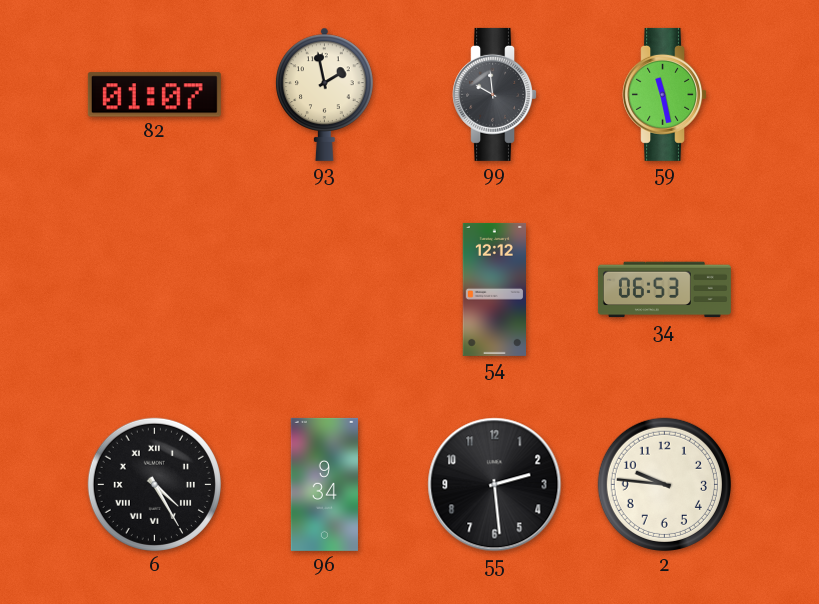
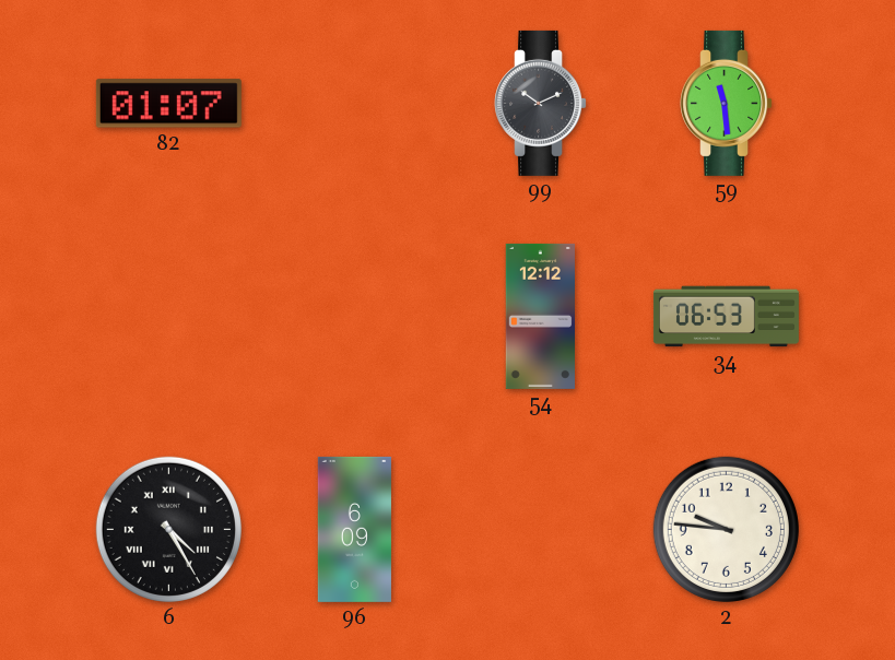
93: 1:58 -> none (325, 94)
99: 9:59 -> 10:11 (541, 103)
59: 11:28 -> 11:29 (727, 103)
96: 9:34 -> 6:09 (354, 529)
55: 2:29 -> none (495, 485)
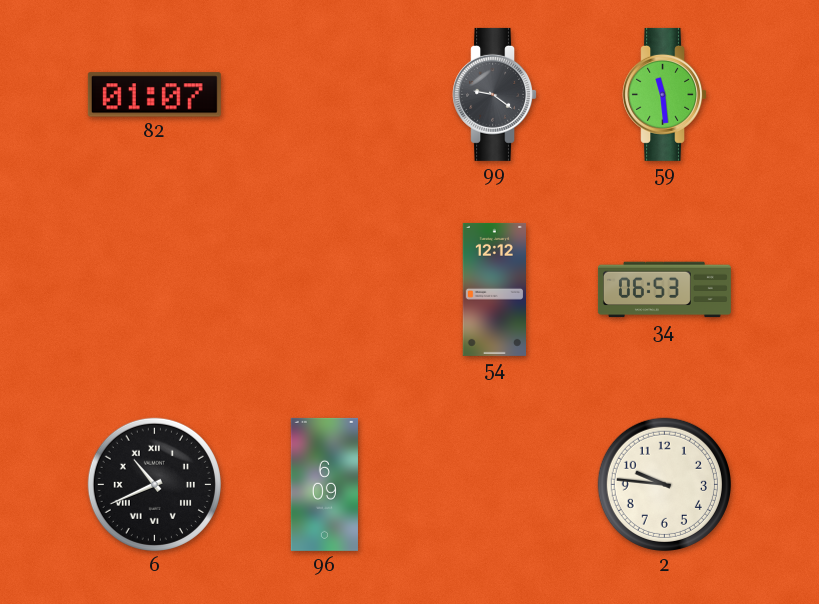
99: 10:11 -> 9:21 (495, 94)
6: 4:25 -> 10:41 (154, 484)
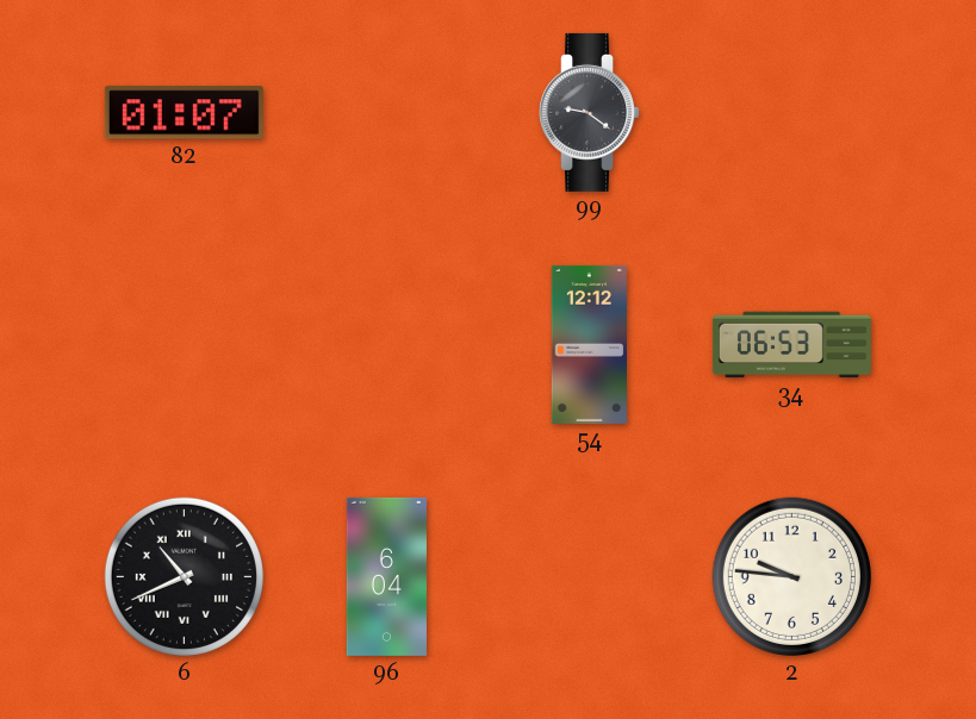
59: 11:29 -> none (665, 94)
96: 6:09 -> 6:04 (386, 576)
